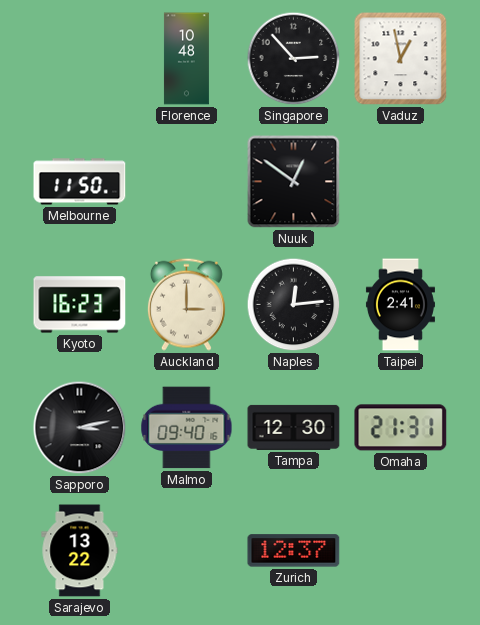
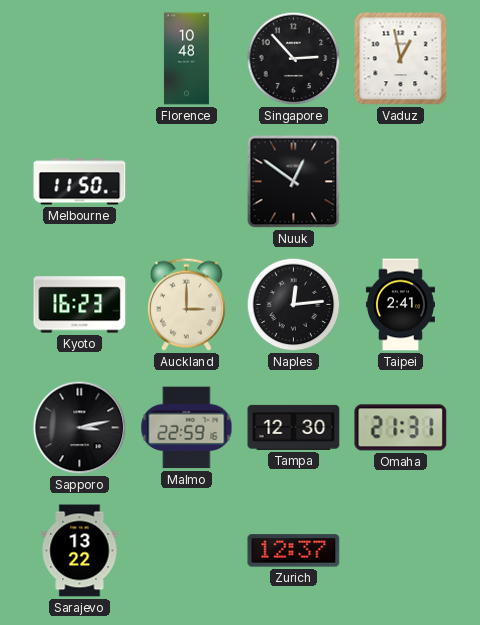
Malmo: 09:40 -> 22:59 (187, 428)
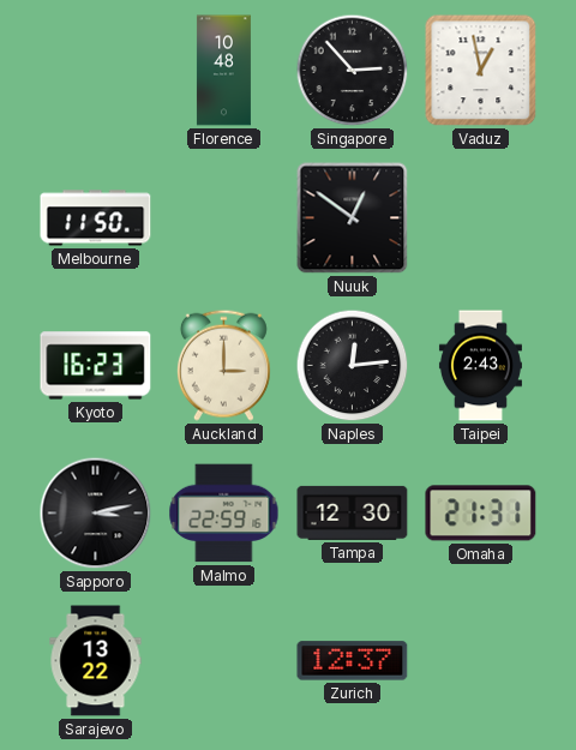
Taipei: 2:41 -> 2:43 (480, 366)
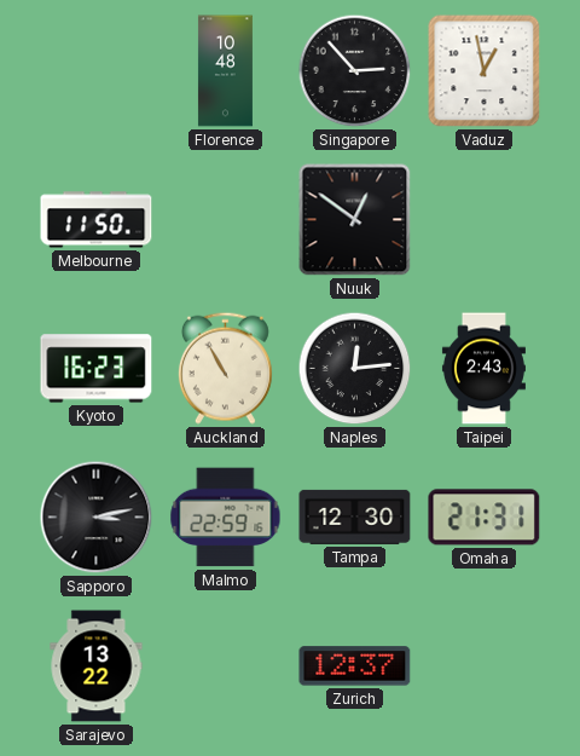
Auckland: 3:00 -> 10:55 (225, 368)
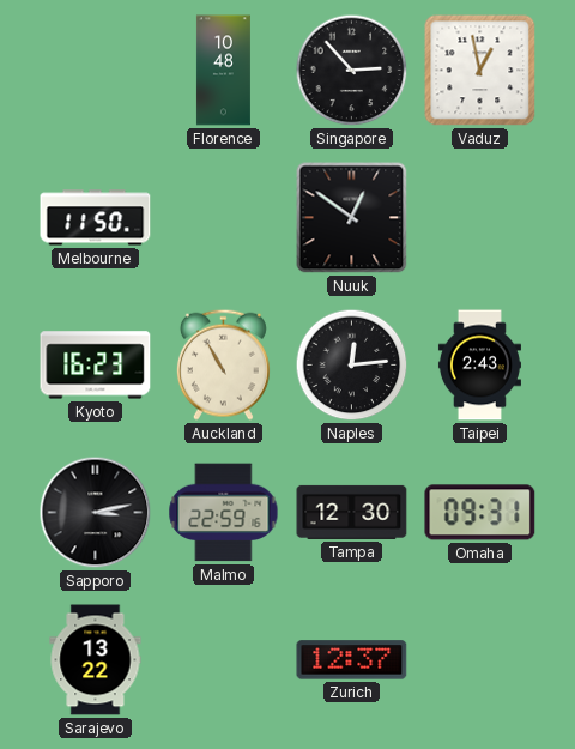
Omaha: 21:31 -> 09:31 (480, 513)
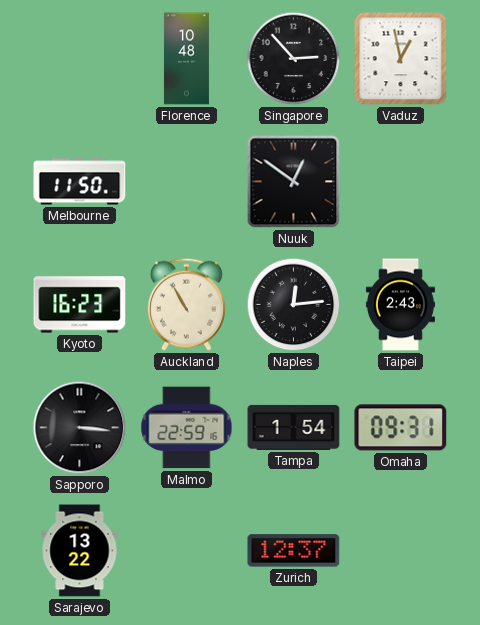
Sapporo: 3:13 -> 3:16 (80, 428)
Tampa: 12:30 -> 1:54 (294, 427)
